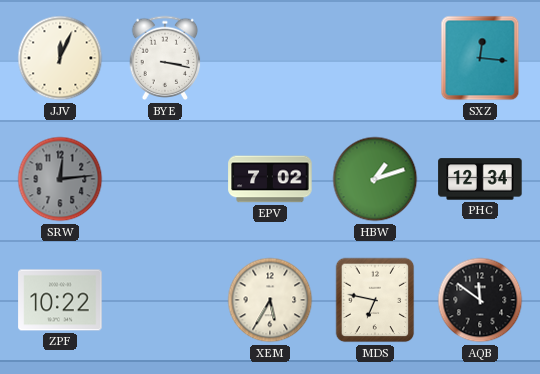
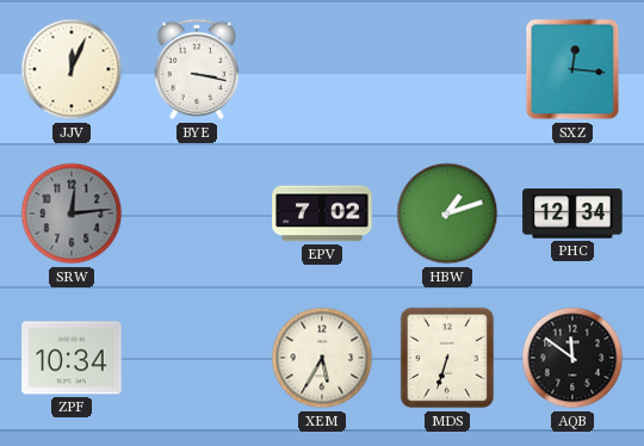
ZPF: 10:22 -> 10:34 (72, 358)
MDS: 6:47 -> 6:33 (447, 358)
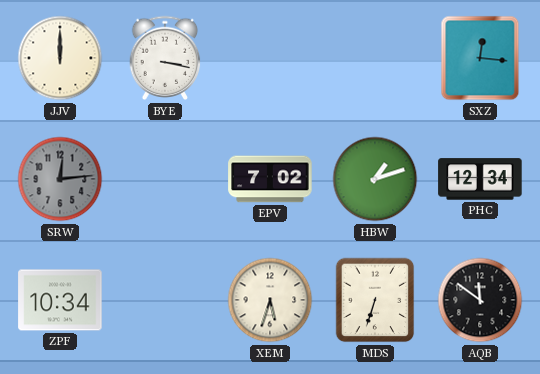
JJV: 12:04 -> 12:00 (60, 58)
XEM: 5:35 -> 5:33 (270, 300)
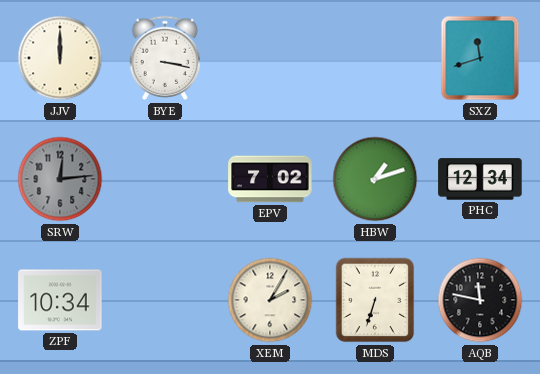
SXZ: 12:16 -> 11:42 (480, 58)
XEM: 5:33 -> 2:05 (270, 300)
AQB: 11:51 -> 11:47 (480, 300)
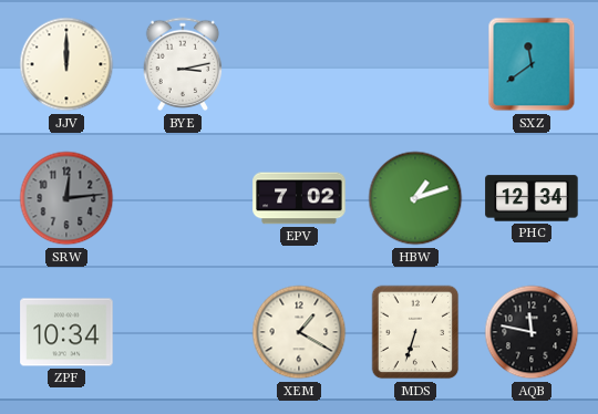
BYE: 3:17 -> 3:13 (183, 64)
SXZ: 11:42 -> 11:39 (532, 64)
XEM: 2:05 -> 1:20 (299, 332)
